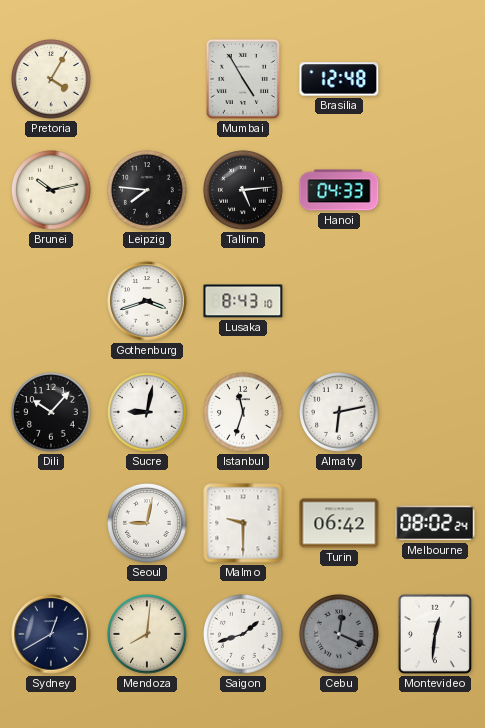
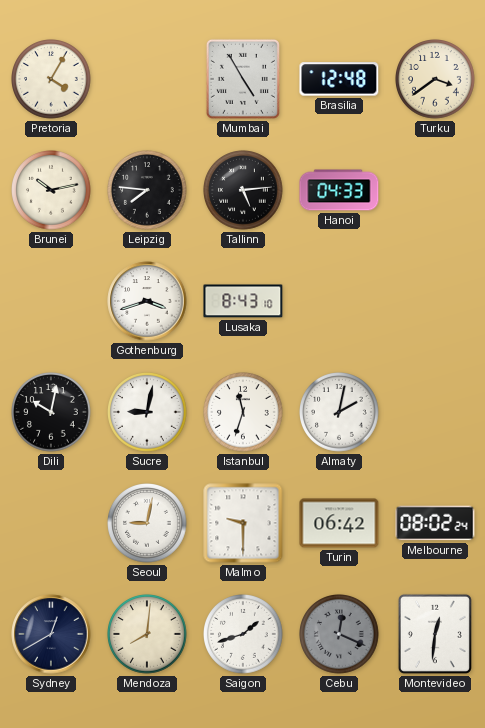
Turku: none -> 3:39 (436, 80)
Dili: 10:07 -> 10:02 (52, 413)
Almaty: 6:13 -> 2:02 (340, 413)
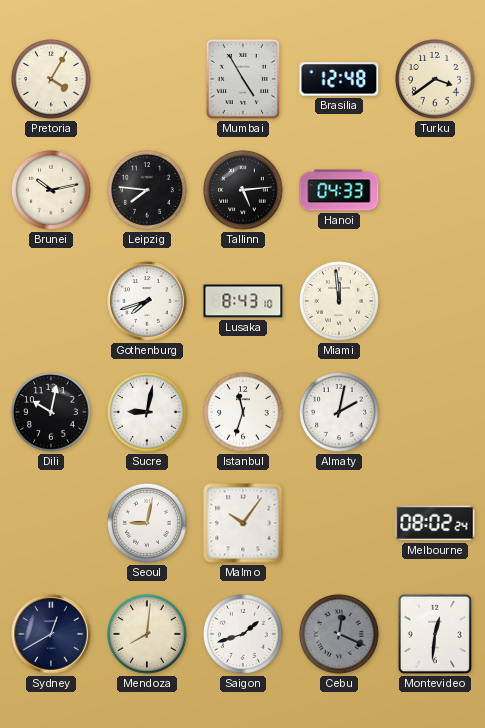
Gothenburg: 3:42 -> 7:42 (147, 301)
Miami: none -> 11:59 (340, 302)
Malmo: 9:30 -> 10:06 (243, 523)
Turin: 06:42 -> none (339, 523)
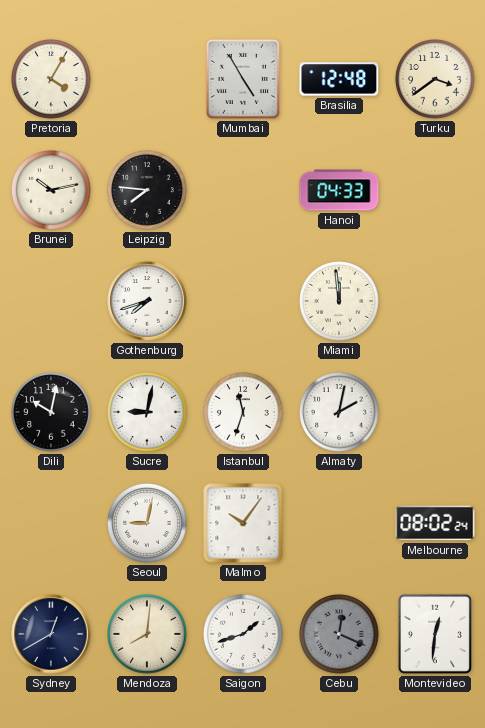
Tallinn: 5:14 -> none (244, 191)
Lusaka: 8:43 -> none (243, 301)
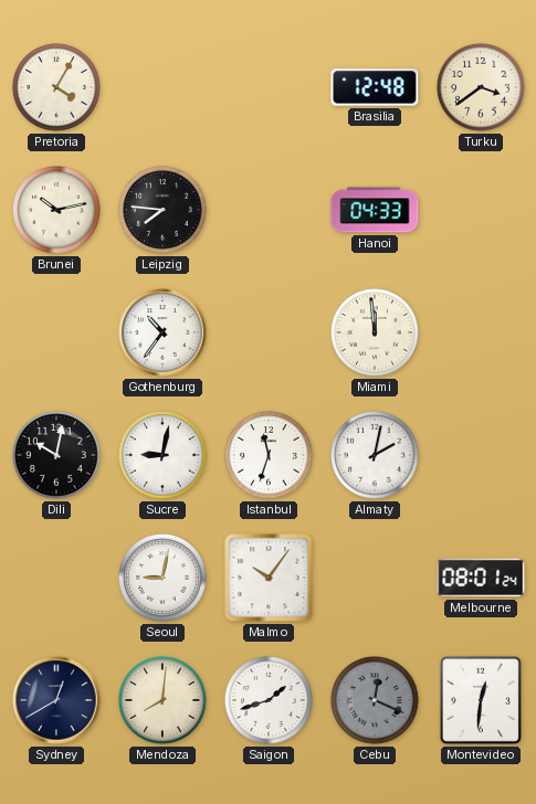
Mumbai: 4:55 -> none (243, 79)
Gothenburg: 7:42 -> 10:36 (162, 332)
Melbourne: 08:02 -> 08:01 (481, 578)
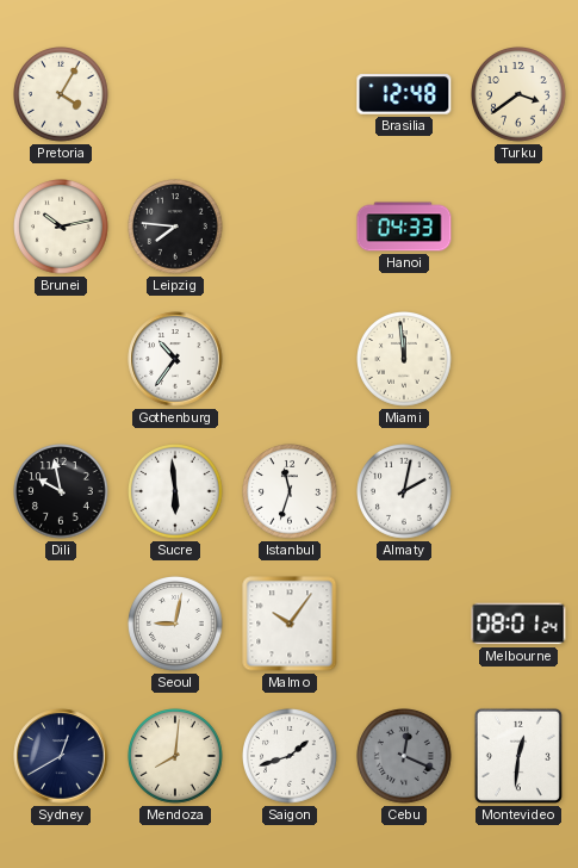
Dili: 10:02 -> 9:58 (62, 492)
Sucre: 9:02 -> 5:59 (176, 492)
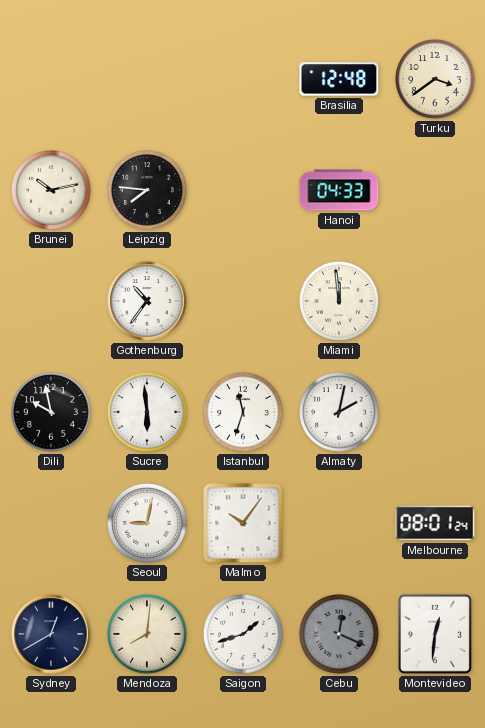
Pretoria: 4:05 -> none (62, 95)
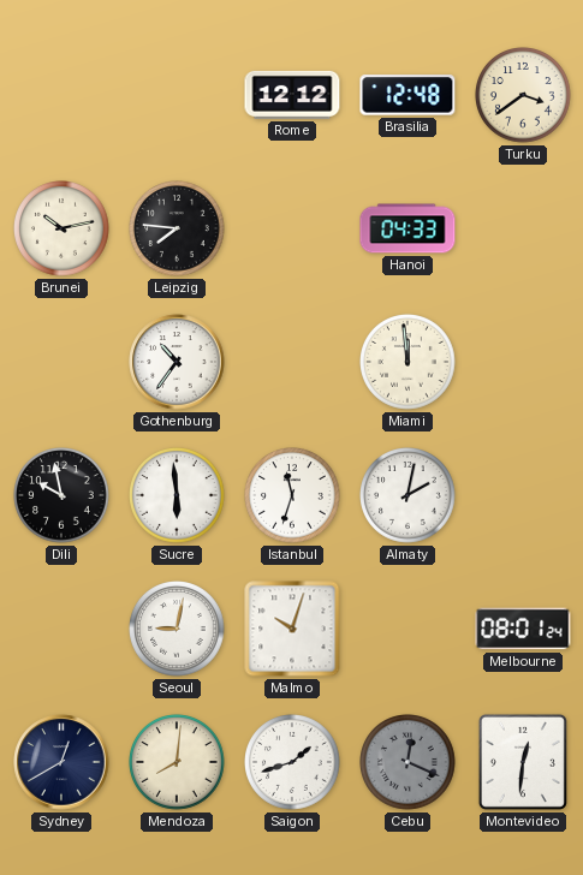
Rome: none -> 12:12 (292, 95)
Malmo: 10:06 -> 10:03 (292, 629)
